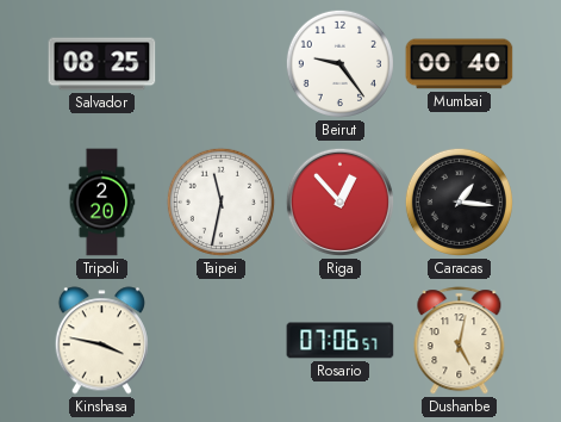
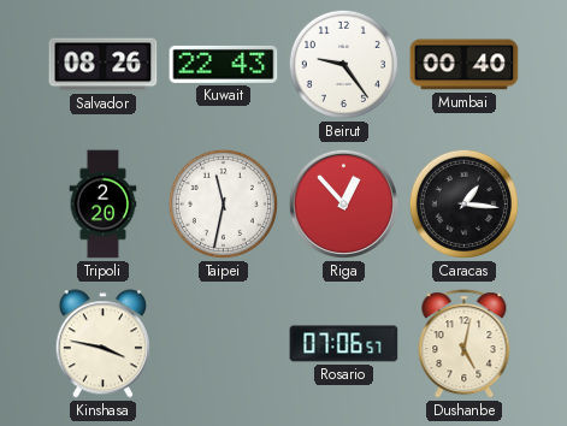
Salvador: 08:25 -> 08:26 (104, 65)
Kuwait: none -> 22:43 (224, 64)
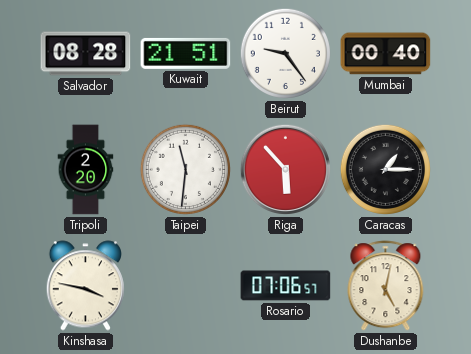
Salvador: 08:26 -> 08:28 (86, 54)
Kuwait: 22:43 -> 21:51 (186, 53)
Taipei: 11:32 -> 11:31 (185, 169)
Riga: 12:53 -> 5:53 (285, 169)
Caracas: 1:16 -> 1:15 (385, 169)
